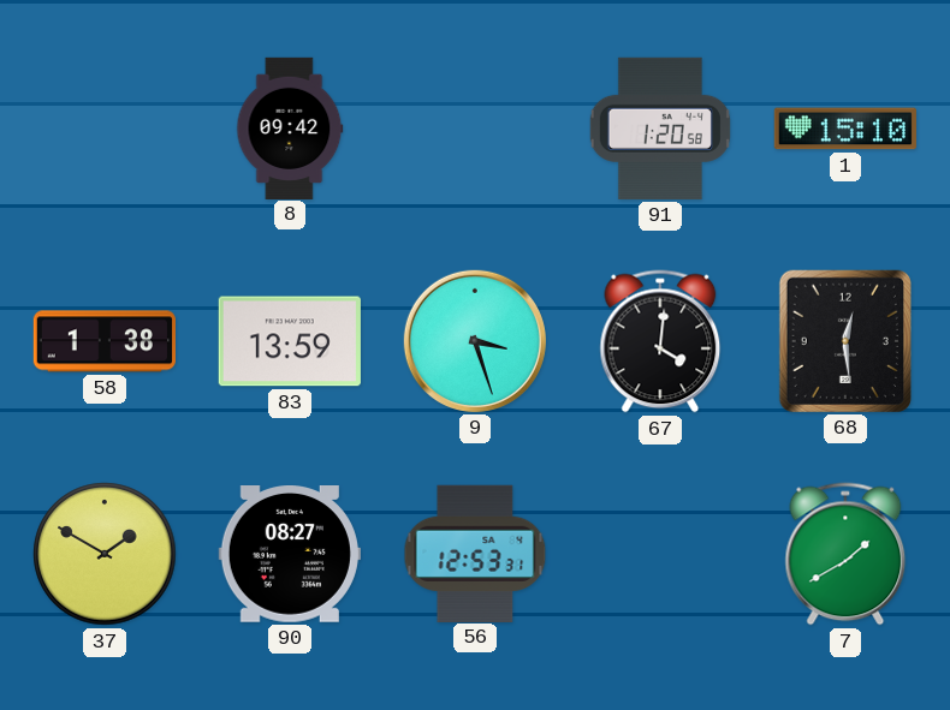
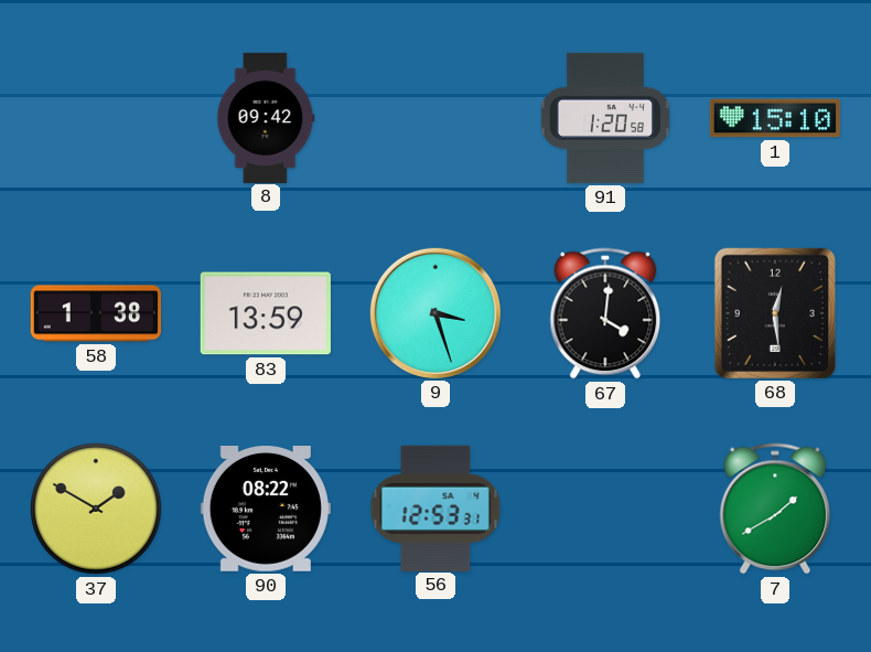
90: 08:27 -> 08:22 (266, 510)
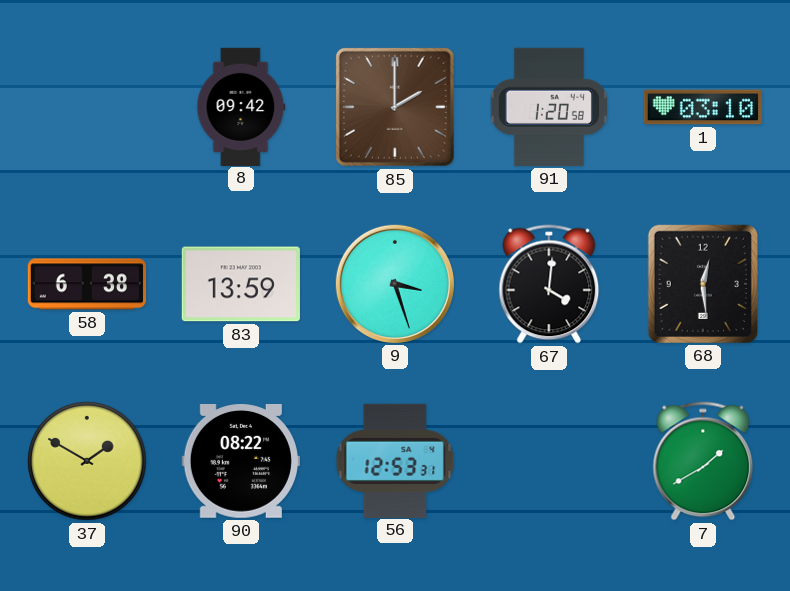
85: none -> 2:00 (395, 107)
1: 15:10 -> 03:10 (703, 107)
58: 1:38 -> 6:38 (87, 284)
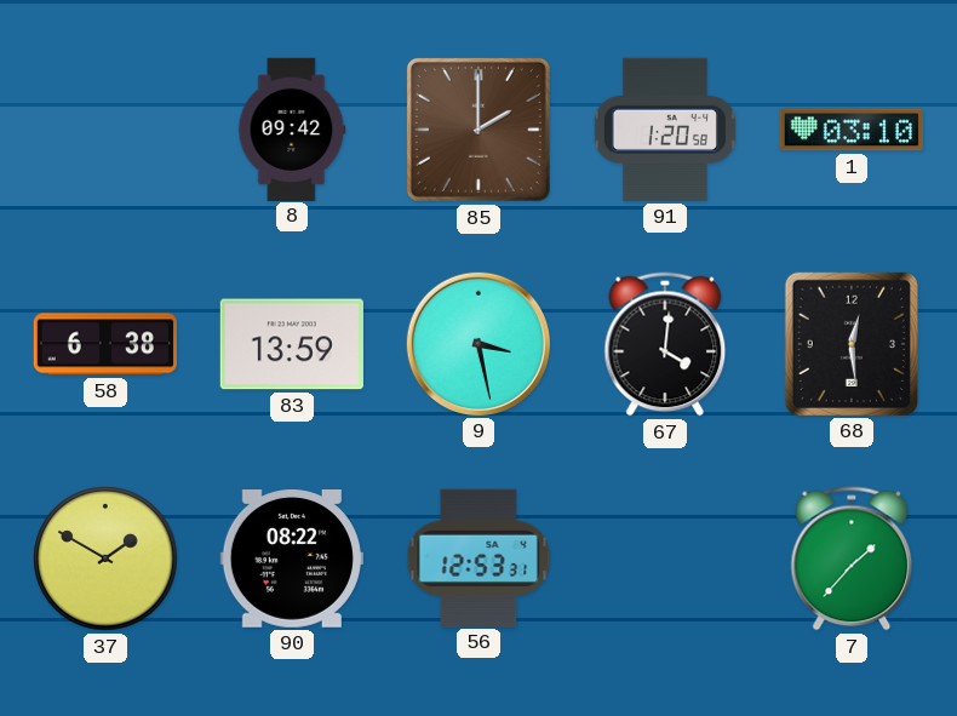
9: 3:27 -> 3:28 (478, 344)
7: 1:40 -> 1:37 (852, 559)
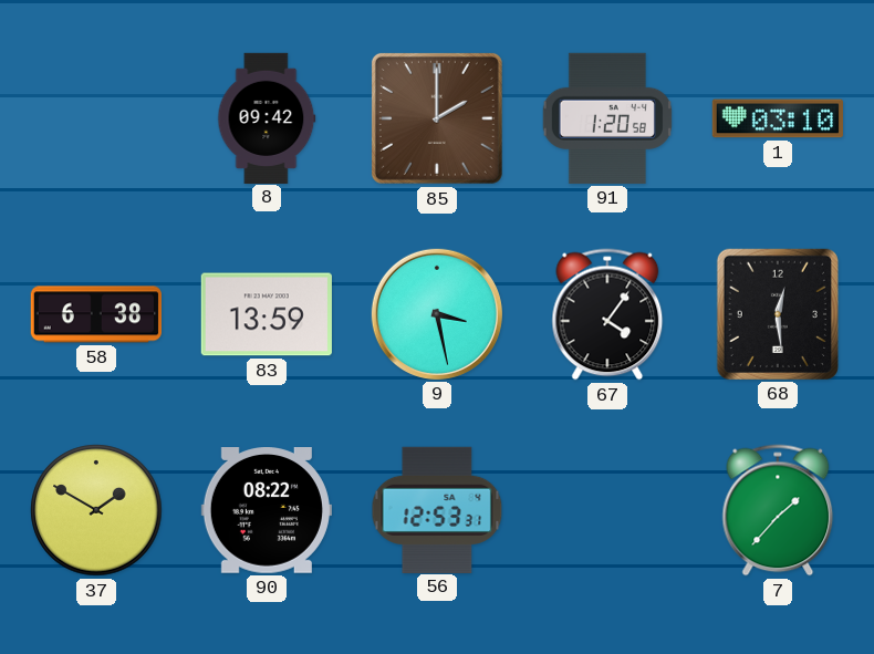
67: 4:01 -> 4:06 (607, 314)
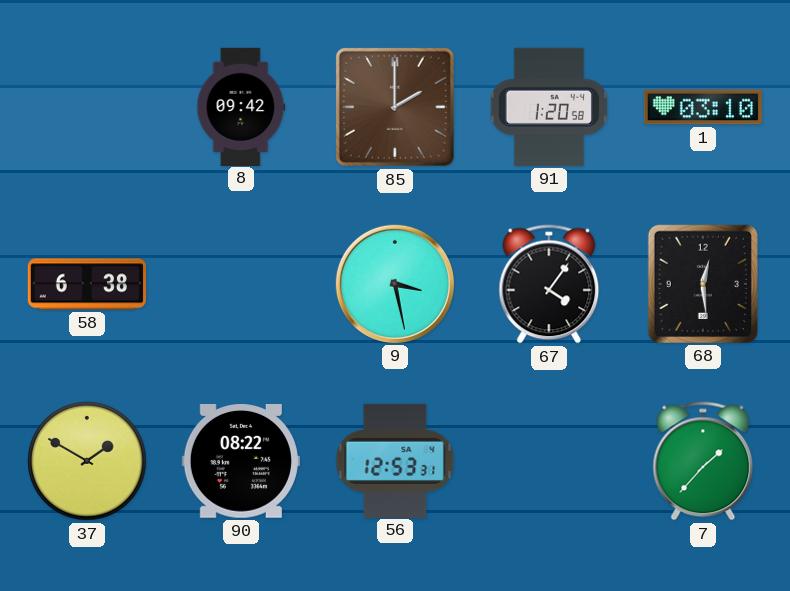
83: 13:59 -> none (267, 314)
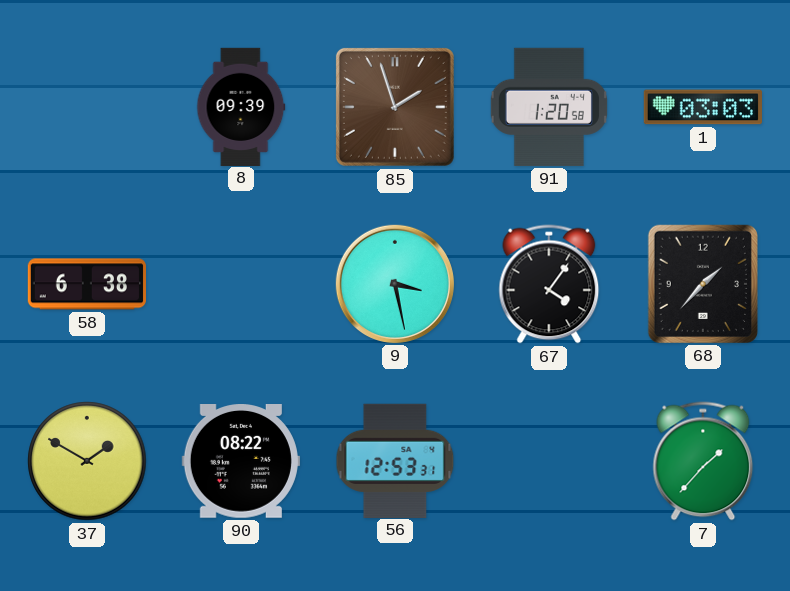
8: 09:42 -> 09:39 (241, 106)
85: 2:00 -> 1:57 (395, 107)
1: 03:10 -> 03:03 (703, 107)
68: 12:29 -> 1:37 (703, 284)
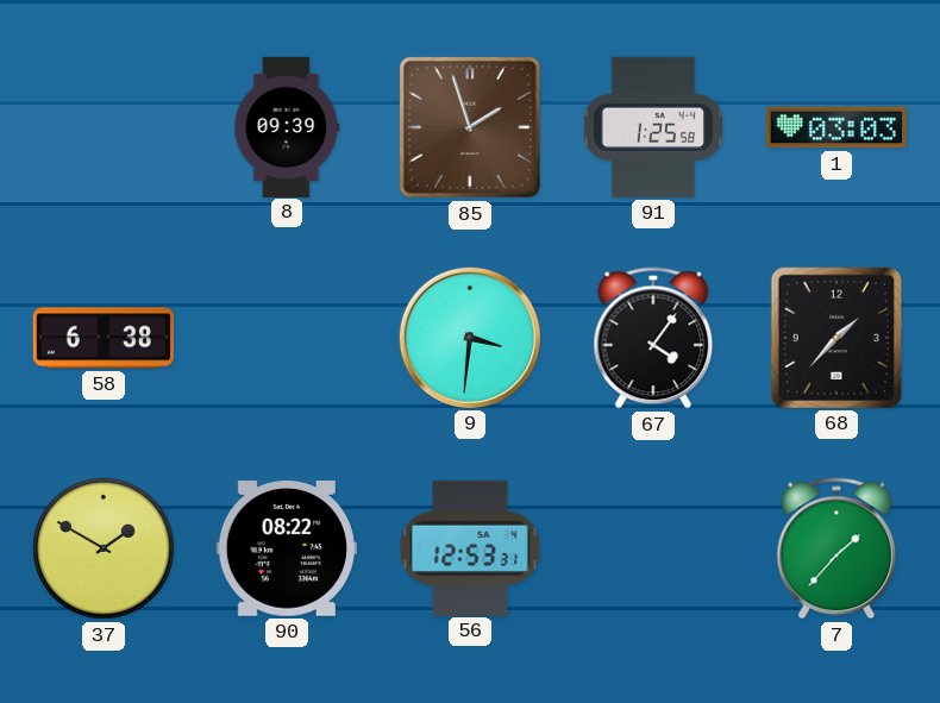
91: 1:20 -> 1:25 (653, 127)
9: 3:28 -> 3:31 (470, 338)
